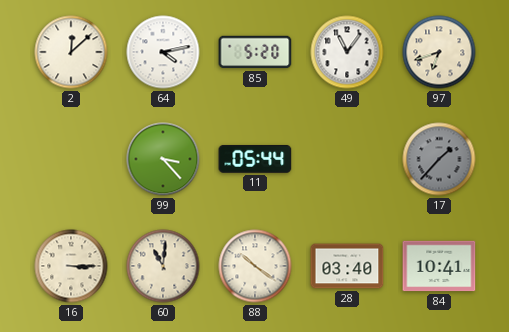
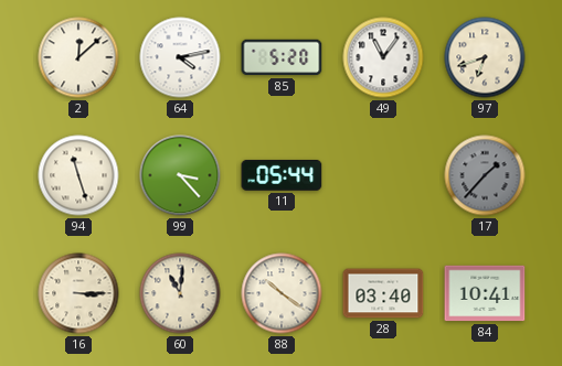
94: none -> 11:27 (78, 175)
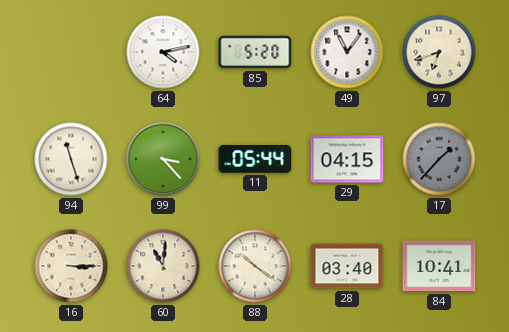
2: 12:08 -> none (78, 57)
29: none -> 04:15 (347, 159)
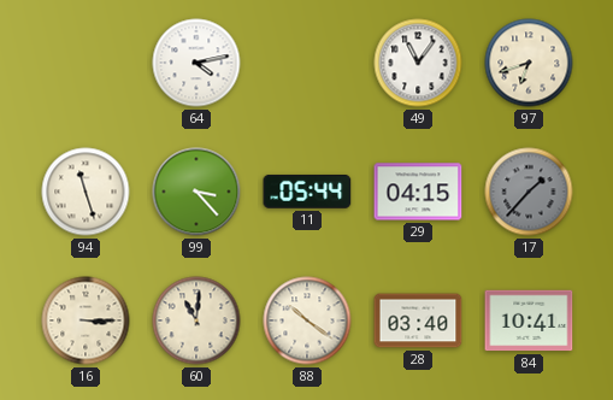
85: 5:20 -> none (255, 52)
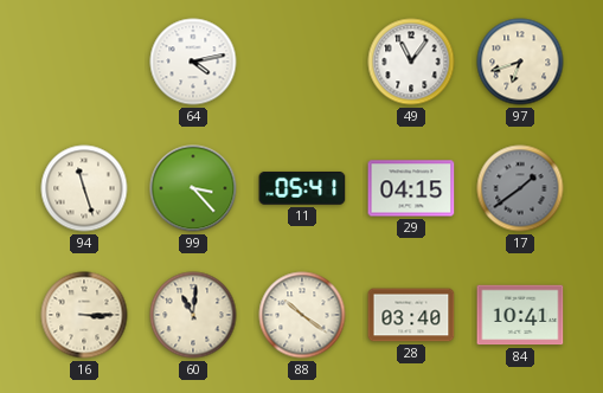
11: 05:44 -> 05:41 (302, 188)
17: 1:37 -> 1:39 (520, 188)
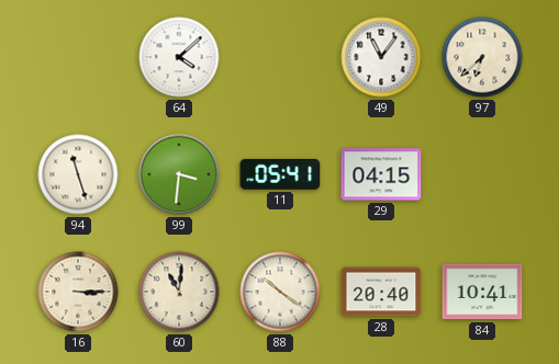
64: 4:13 -> 4:08 (179, 57)
97: 6:42 -> 6:38 (482, 57)
99: 3:23 -> 3:31 (179, 174)
17: 1:39 -> none (520, 188)
28: 03:40 -> 20:40 (381, 292)
